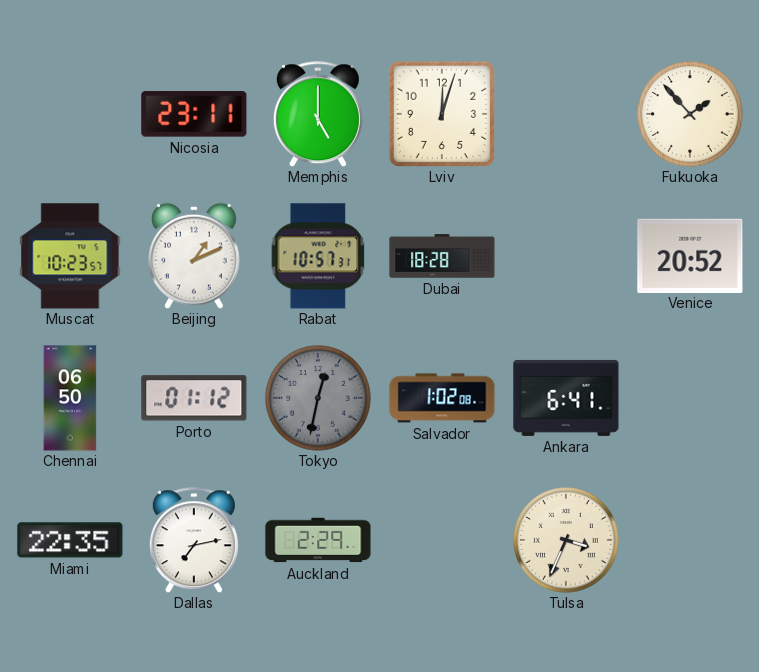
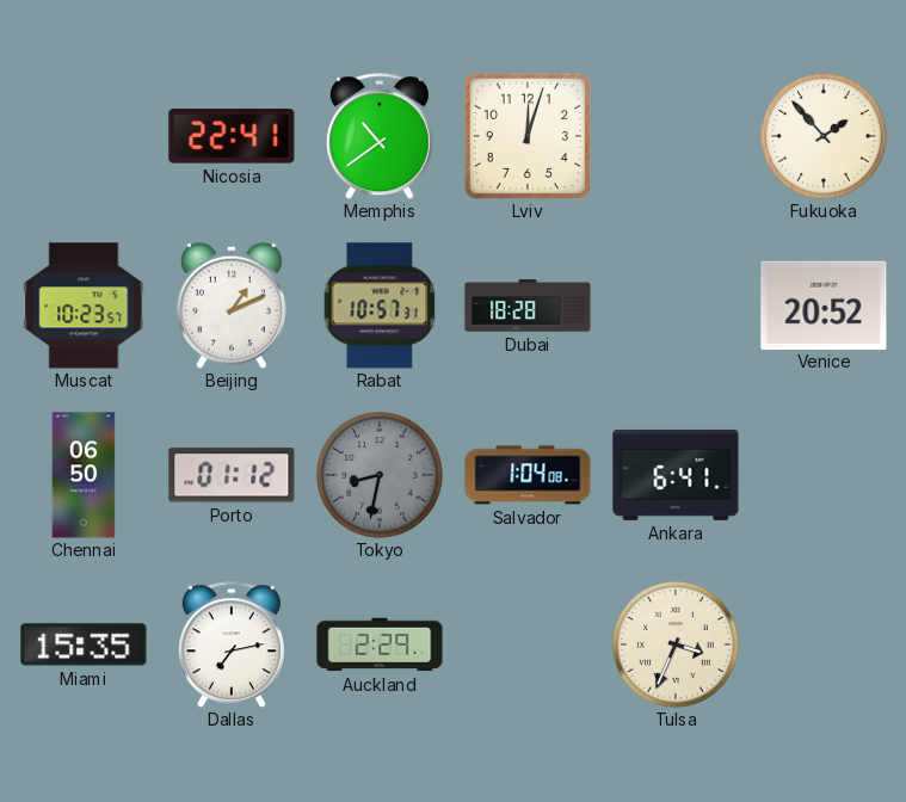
Nicosia: 23:11 -> 22:41 (232, 136)
Memphis: 5:00 -> 10:39 (380, 136)
Tokyo: 12:32 -> 8:32 (380, 475)
Salvador: 1:02 -> 1:04 (528, 475)
Miami: 22:35 -> 15:35 (84, 644)
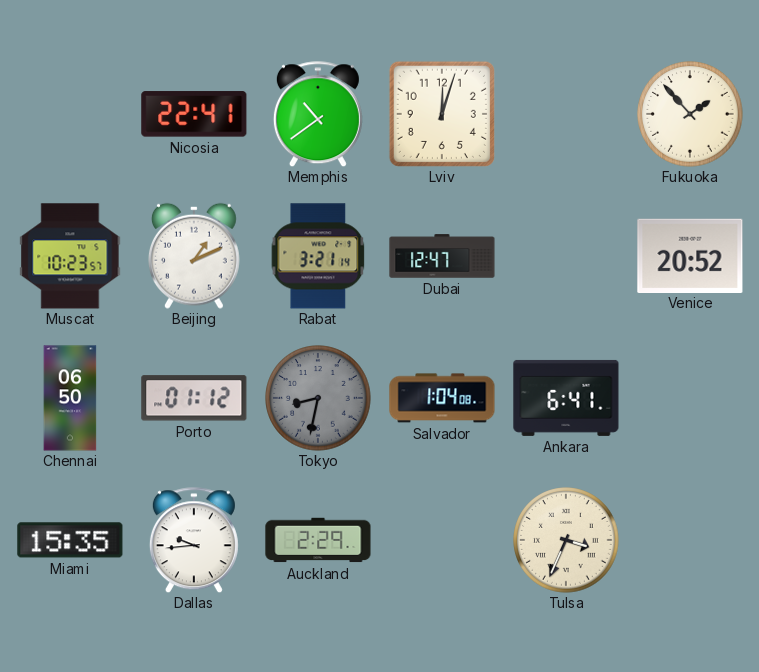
Rabat: 10:57 -> 3:21 (318, 256)
Dubai: 18:28 -> 12:47 (442, 256)
Dallas: 7:13 -> 9:44 (194, 540)
